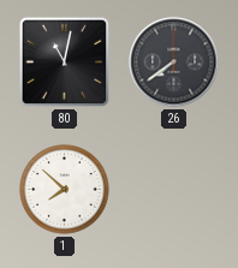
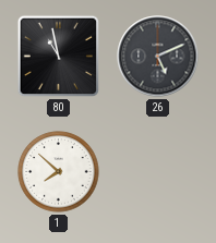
80: 11:02 -> 10:58 (59, 57)
26: 7:39 -> 5:11 (158, 57)
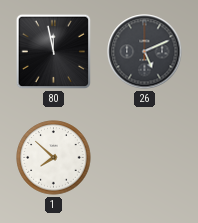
80: 10:58 -> 11:58 (54, 52)
